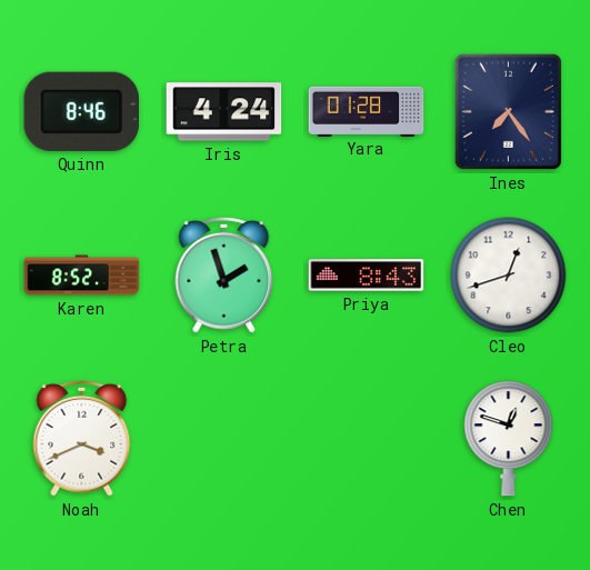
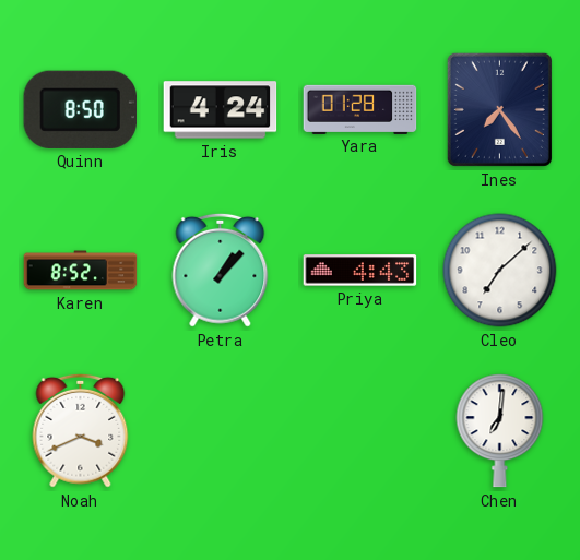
Quinn: 8:46 -> 8:50 (80, 109)
Petra: 1:57 -> 1:07 (221, 270)
Priya: 8:43 -> 4:43 (360, 271)
Cleo: 12:42 -> 7:08 (500, 271)
Chen: 12:48 -> 7:01 (500, 431)
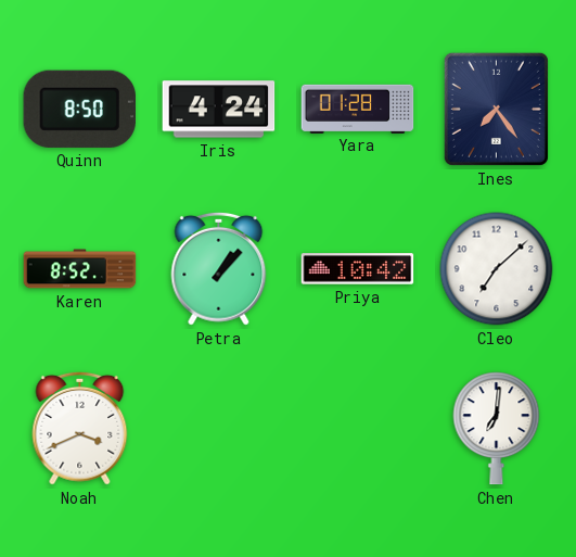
Priya: 4:43 -> 10:42 (358, 269)
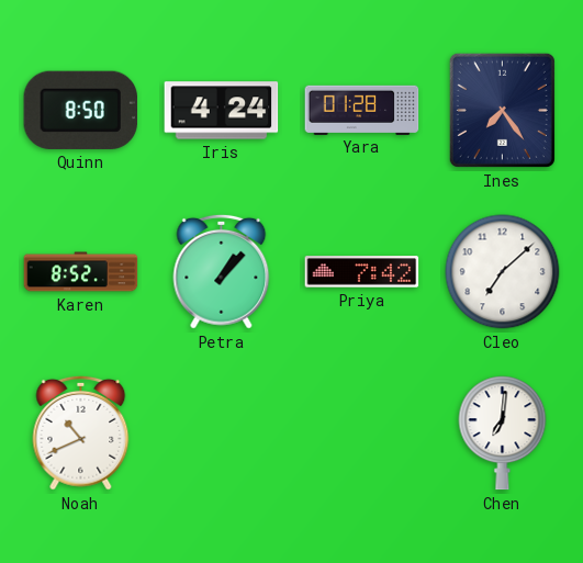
Priya: 10:42 -> 7:42 (362, 272)
Noah: 3:41 -> 10:41 (81, 432)
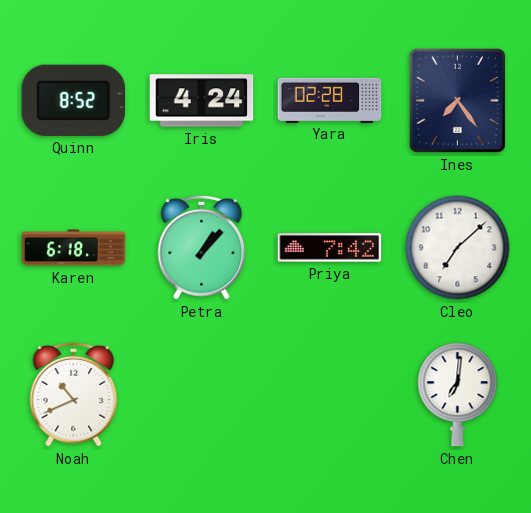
Quinn: 8:50 -> 8:52 (73, 100)
Yara: 01:28 -> 02:28 (330, 100)
Karen: 8:52 -> 6:18 (74, 248)
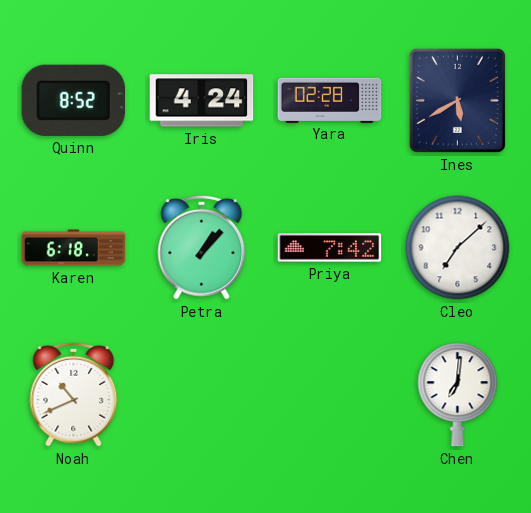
Ines: 7:24 -> 5:40 (457, 100)
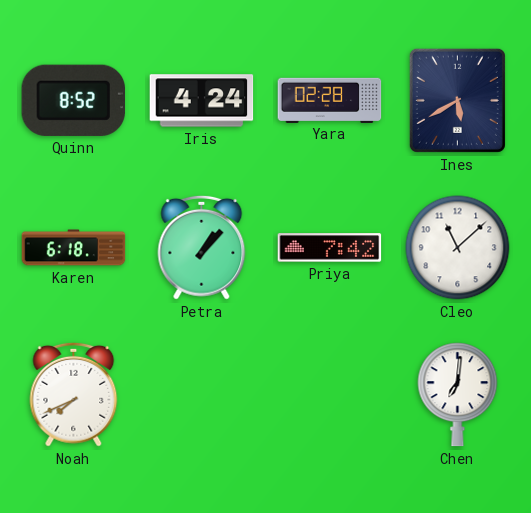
Cleo: 7:08 -> 11:08 (458, 248)
Noah: 10:41 -> 7:41 (74, 394)
